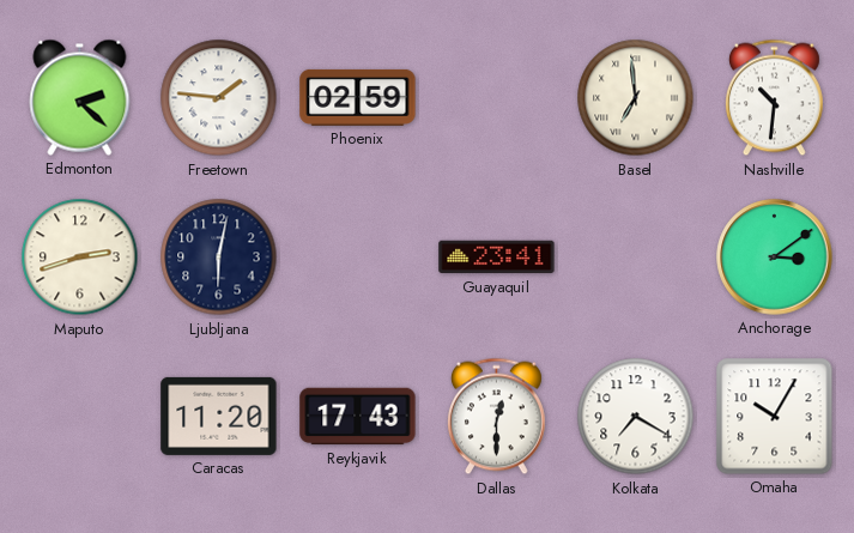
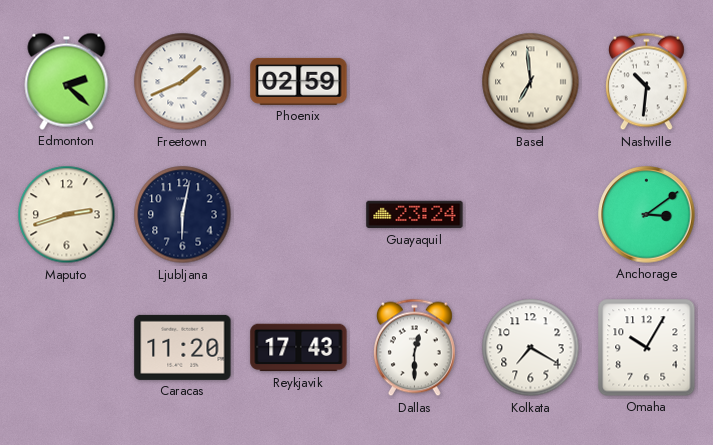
Freetown: 1:46 -> 1:41 (183, 82)
Guayaquil: 23:41 -> 23:24 (415, 215)
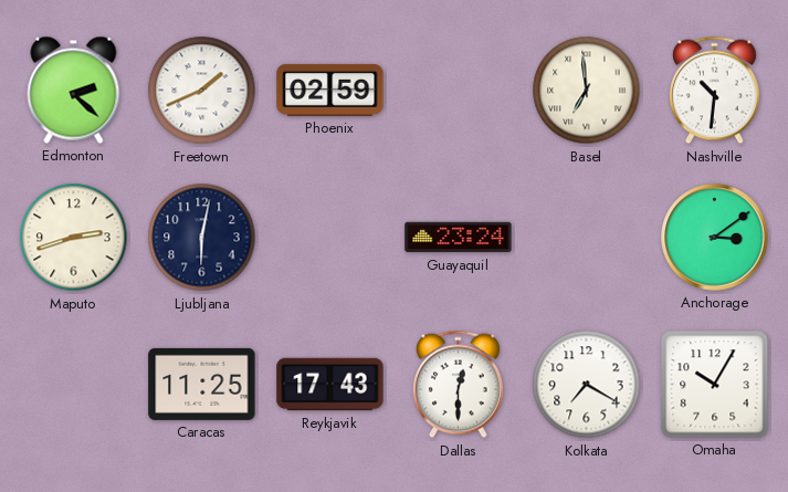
Caracas: 11:20 -> 11:25 (202, 384)
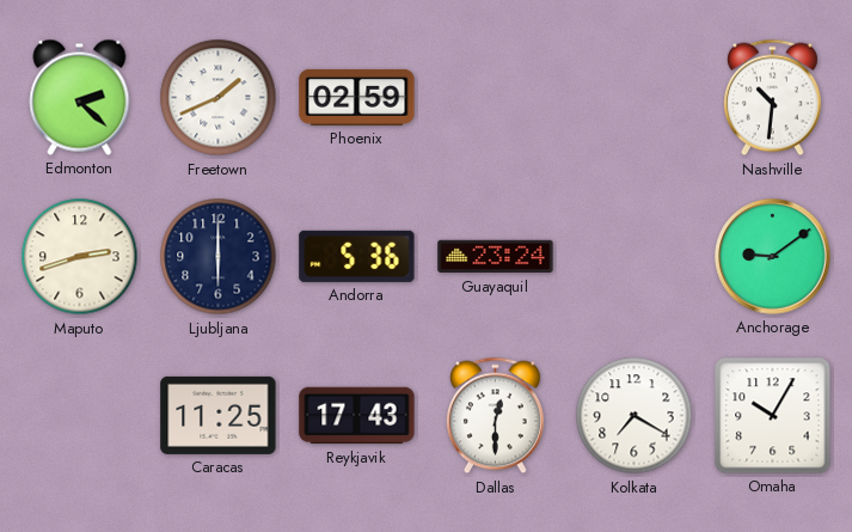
Basel: 6:59 -> none (587, 91)
Ljubljana: 6:02 -> 6:00 (219, 257)
Andorra: none -> 5:36 (357, 256)
Anchorage: 3:09 -> 9:09 (773, 257)
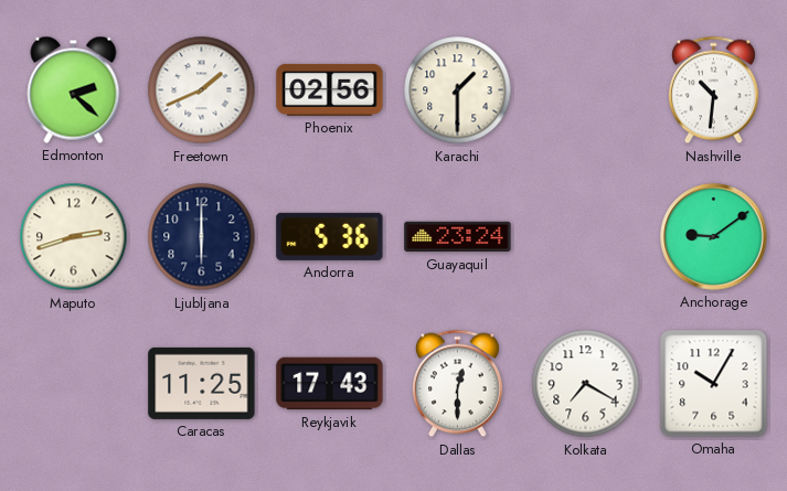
Phoenix: 02:59 -> 02:56 (330, 89)
Karachi: none -> 1:30 (458, 90)
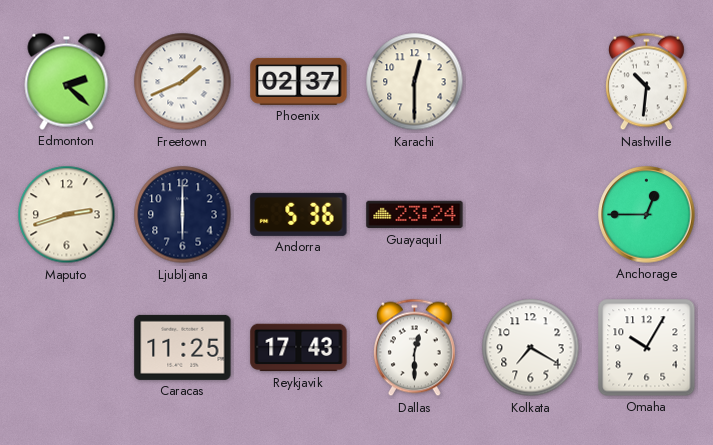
Phoenix: 02:56 -> 02:37 (299, 81)
Karachi: 1:30 -> 12:30 (415, 82)
Anchorage: 9:09 -> 12:45 (647, 215)
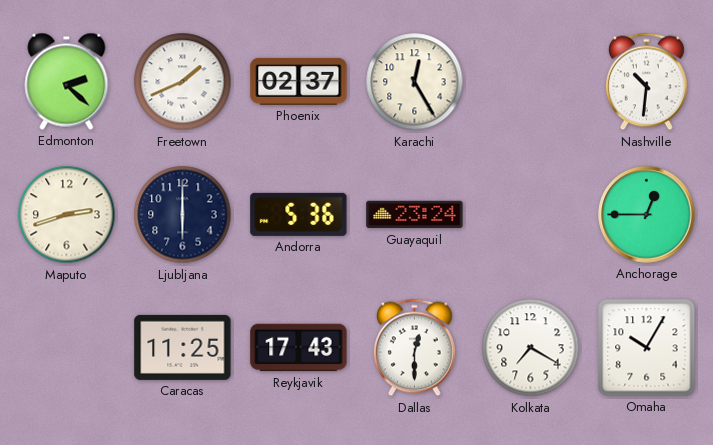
Karachi: 12:30 -> 12:25 (415, 82)
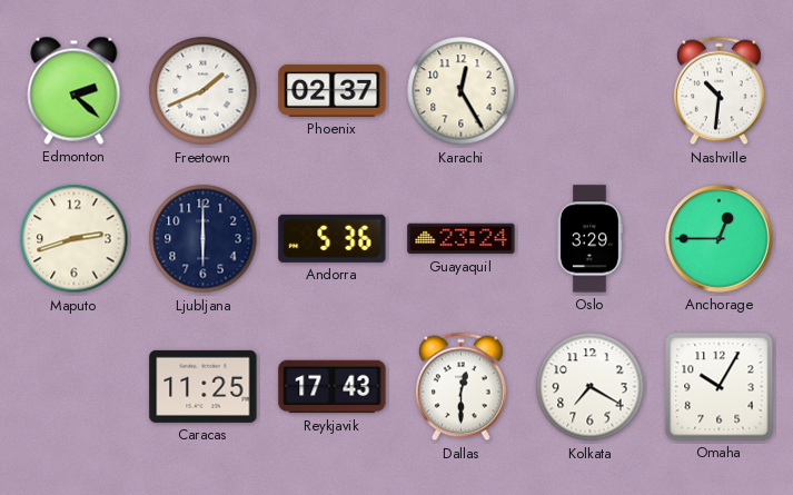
Oslo: none -> 3:29 (589, 239)
